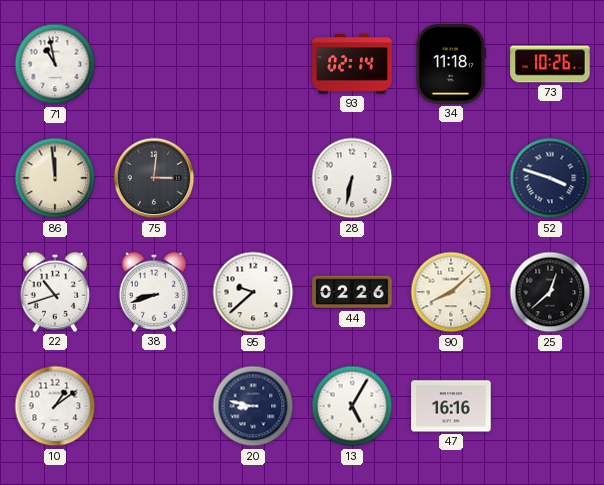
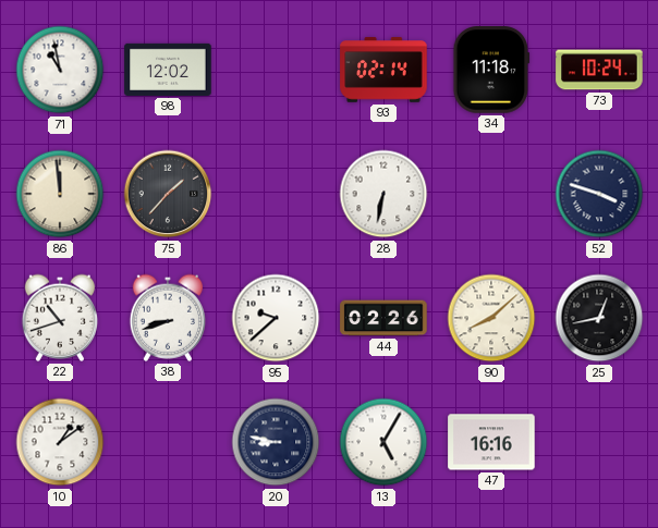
98: none -> 12:02 (168, 70)
73: 10:26 -> 10:24 (599, 70)
75: 3:01 -> 1:37 (168, 194)
25: 12:38 -> 12:43 (599, 318)
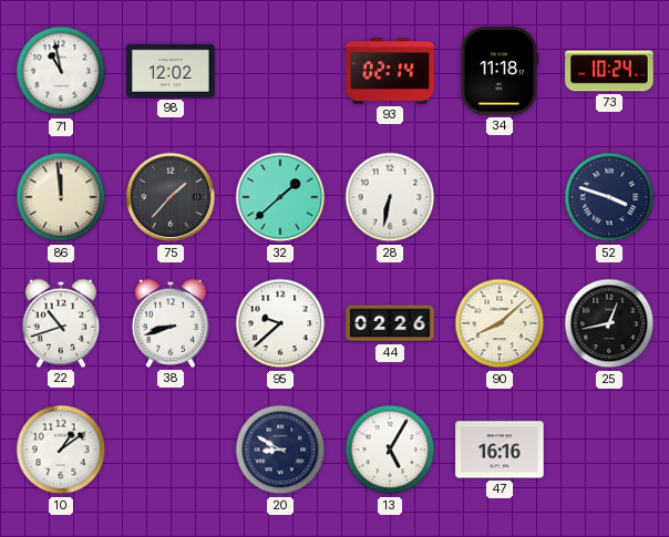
32: none -> 1:38 (280, 197)
20: 8:47 -> 8:50 (280, 450)
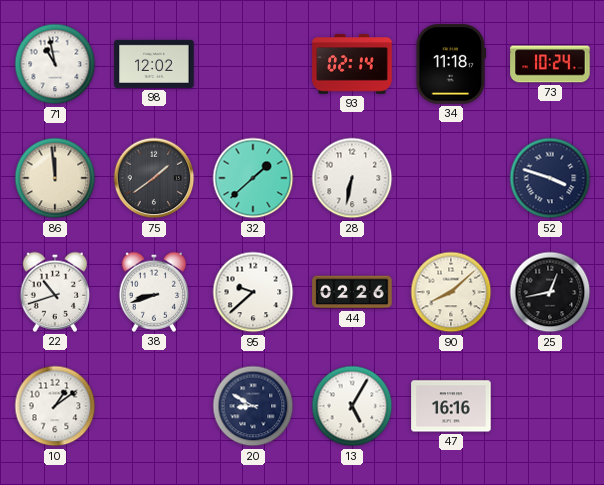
75: 1:37 -> 1:39 (154, 178)
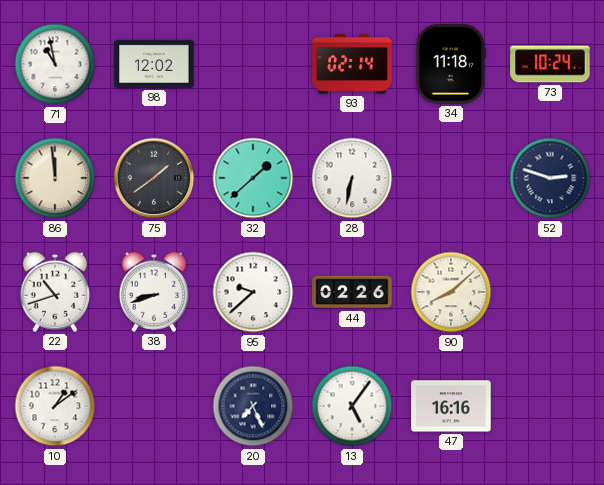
52: 3:48 -> 2:48 (550, 178)
25: 12:43 -> none (550, 292)
20: 8:50 -> 7:26 (253, 406)
13: 5:05 -> 5:06 (352, 406)
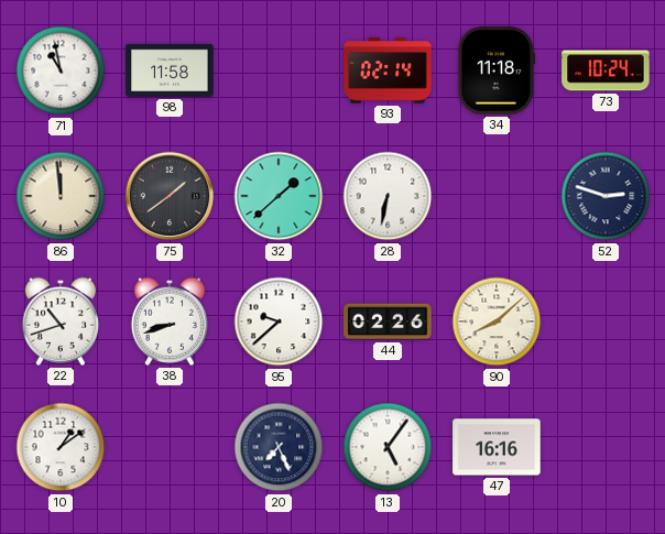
98: 12:02 -> 11:58 (170, 70)
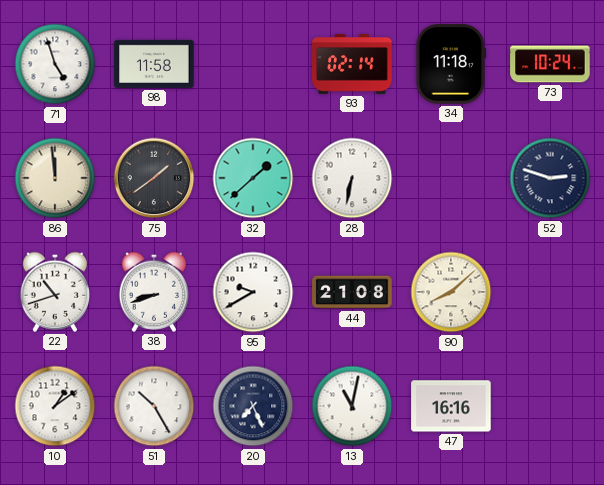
71: 10:58 -> 4:57 (55, 64)
95: 9:38 -> 9:40 (253, 292)
44: 02:26 -> 21:08 (352, 292)
51: none -> 10:25 (154, 406)
13: 5:06 -> 11:02 (352, 406)
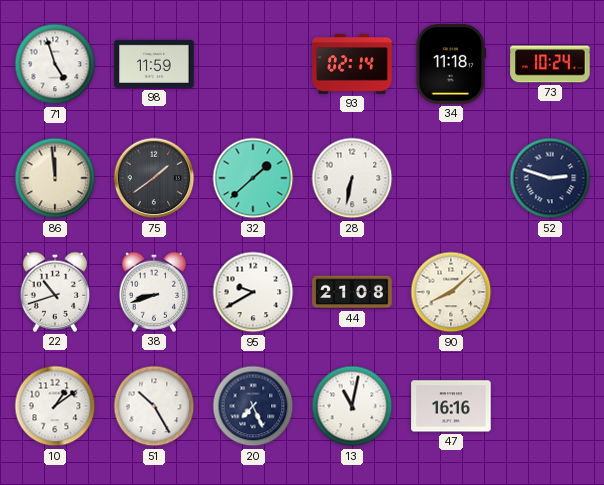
98: 11:58 -> 11:59 (154, 64)
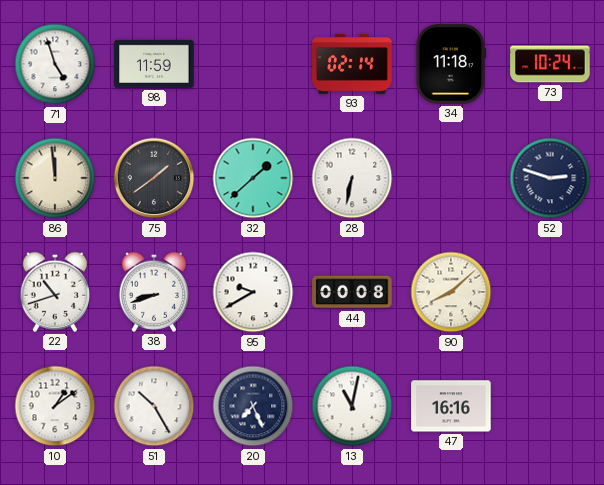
44: 21:08 -> 00:08 (352, 292)
